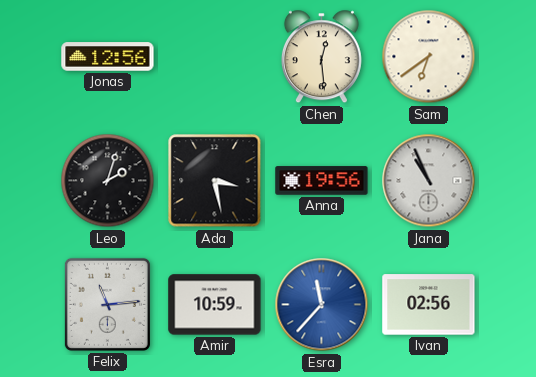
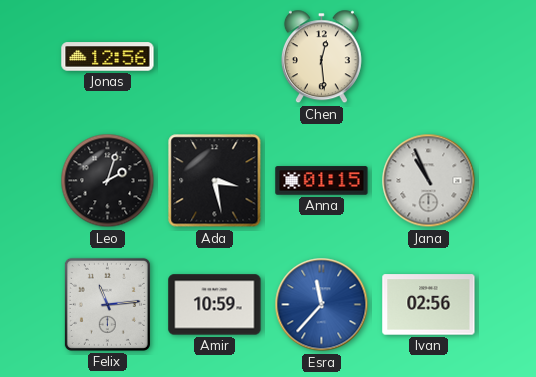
Sam: 6:39 -> none (429, 57)
Anna: 19:56 -> 01:15 (322, 181)
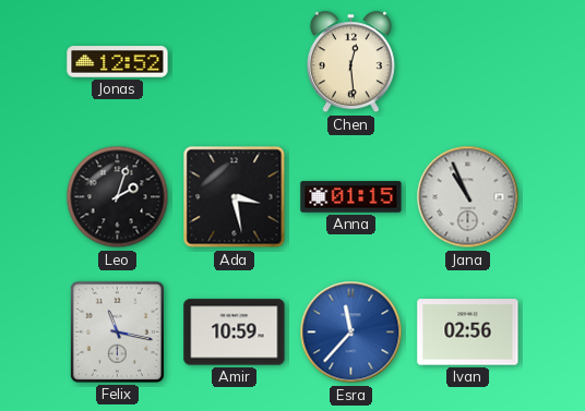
Jonas: 12:56 -> 12:52 (118, 62)
Felix: 11:14 -> 11:17 (117, 331)
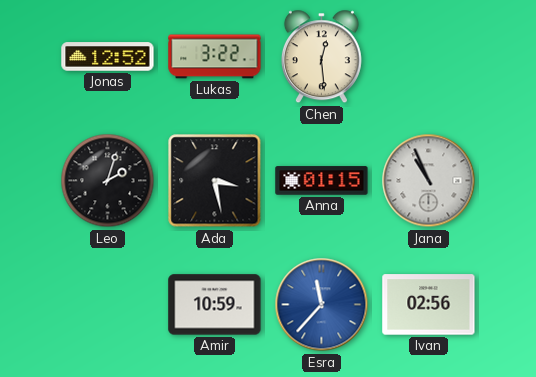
Lukas: none -> 3:22 (215, 57)
Felix: 11:17 -> none (117, 331)
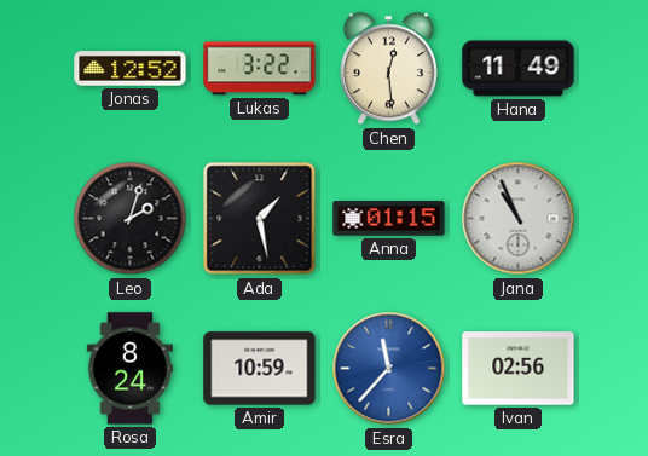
Hana: none -> 11:49 (519, 69)
Ada: 3:28 -> 1:28 (260, 219)
Rosa: none -> 8:24 (129, 369)
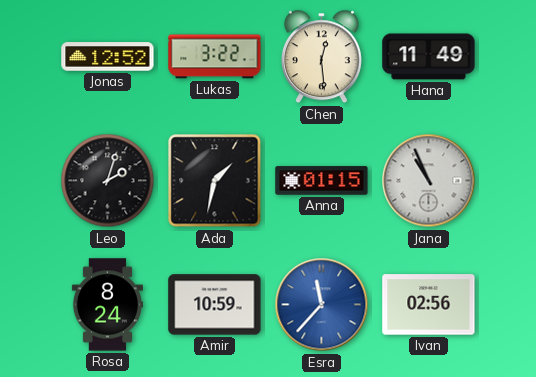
Ada: 1:28 -> 1:32 (215, 181)
